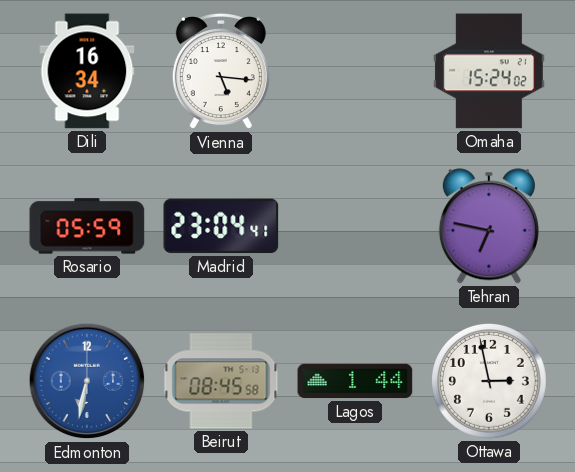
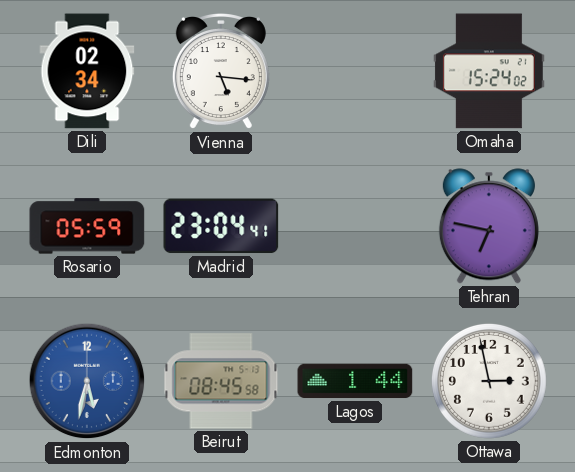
Dili: 16:34 -> 02:34 (87, 71)
Edmonton: 6:32 -> 5:32 (87, 381)
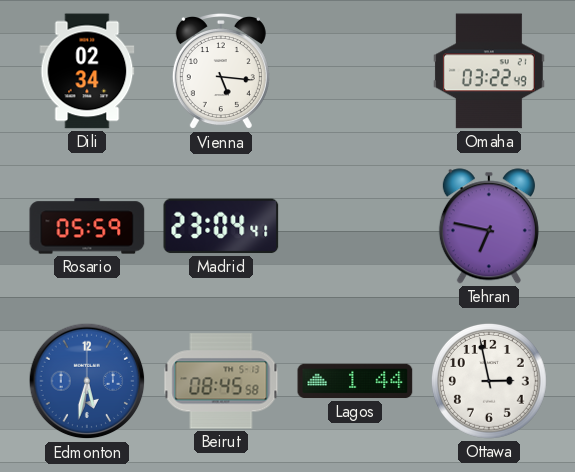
Omaha: 15:24 -> 03:22 (489, 71)
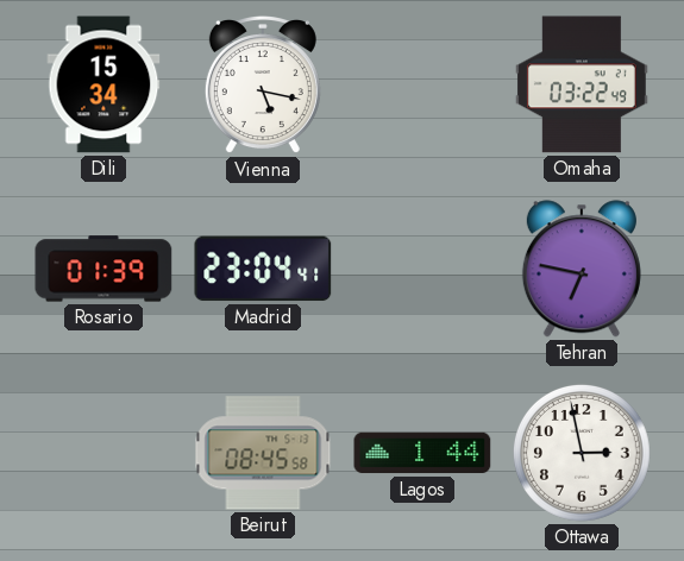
Dili: 02:34 -> 15:34 (103, 84)
Vienna: 5:16 -> 5:17 (263, 86)
Rosario: 05:59 -> 01:39 (103, 269)
Edmonton: 5:32 -> none (87, 381)
